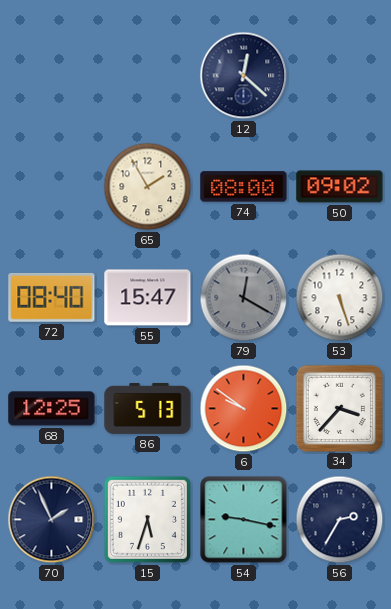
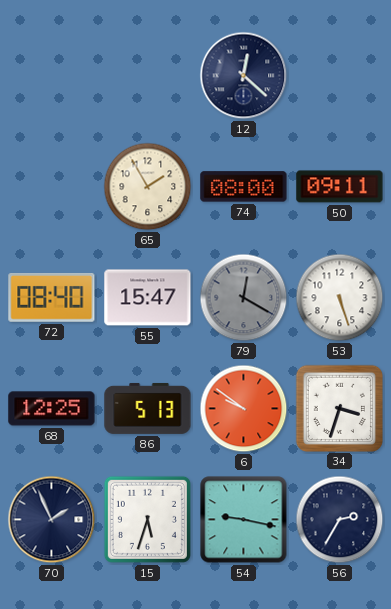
50: 09:02 -> 09:11 (340, 187)
34: 3:37 -> 3:33 (339, 408)
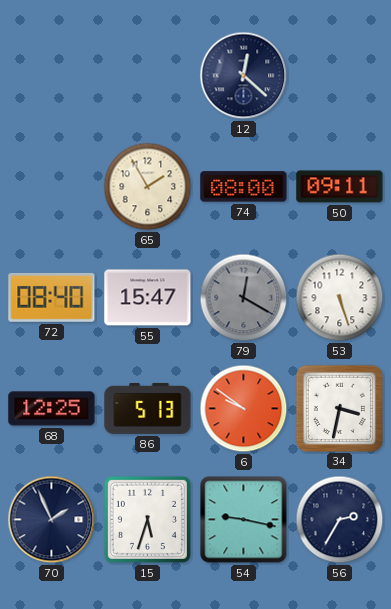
34: 3:33 -> 3:32 (339, 408)
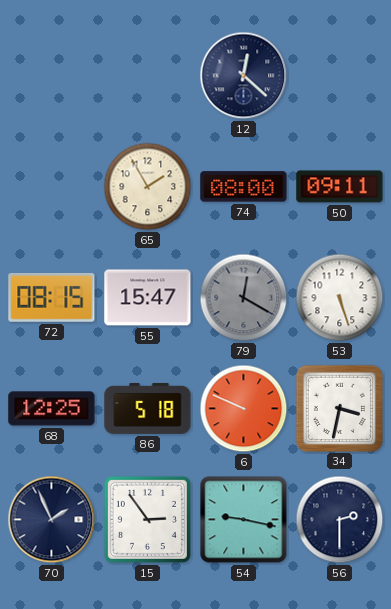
72: 08:40 -> 08:15 (52, 297)
86: 5:13 -> 5:18 (148, 408)
6: 9:51 -> 9:49 (244, 409)
15: 5:33 -> 2:54 (147, 519)
56: 2:35 -> 2:30 (340, 520)
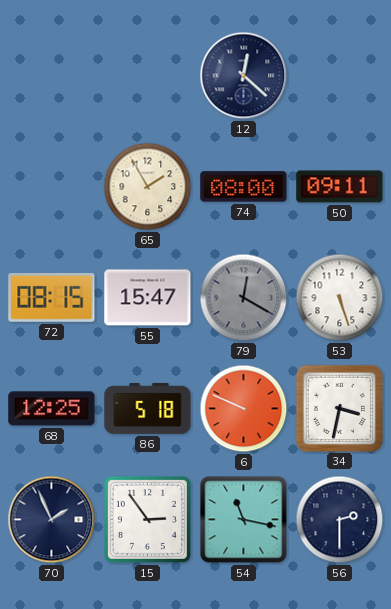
54: 9:17 -> 11:17 (244, 520)
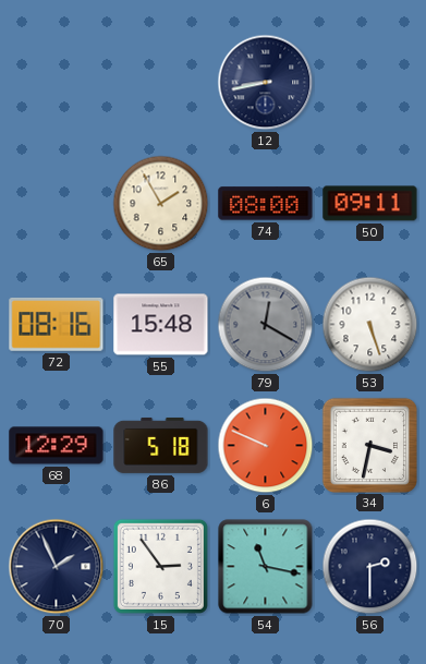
12: 12:22 -> 8:43 (266, 83)
72: 08:15 -> 08:16 (57, 324)
55: 15:47 -> 15:48 (161, 325)
68: 12:25 -> 12:29 (57, 446)
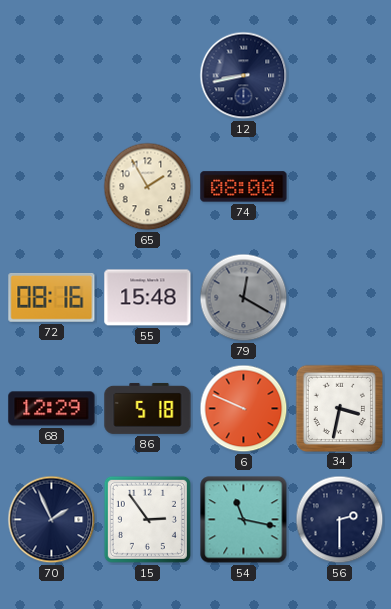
50: 09:11 -> none (370, 204)
53: 5:27 -> none (370, 325)
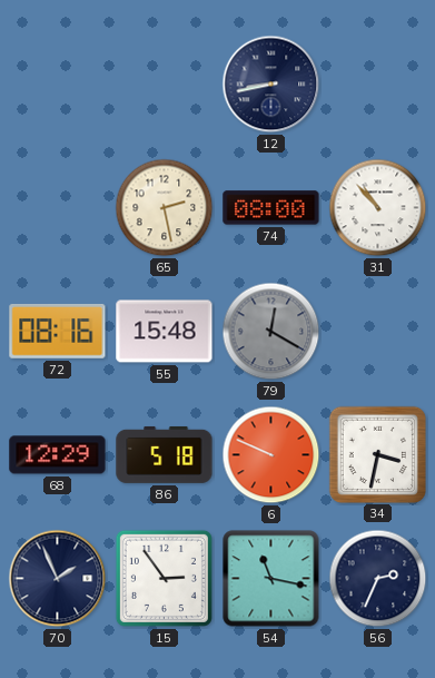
65: 1:55 -> 2:28 (165, 208)
31: none -> 10:53 (378, 208)
56: 2:30 -> 2:34 (378, 579)
